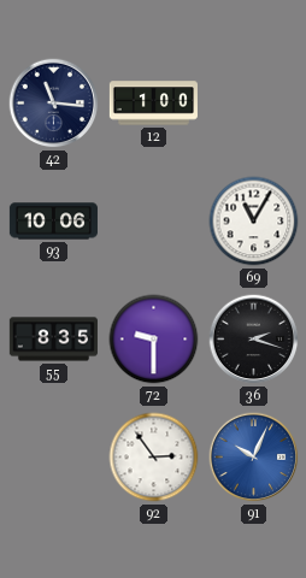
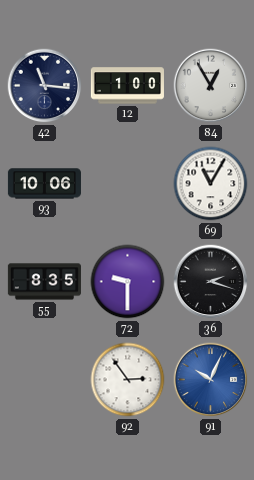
84: none -> 12:55 (211, 86)
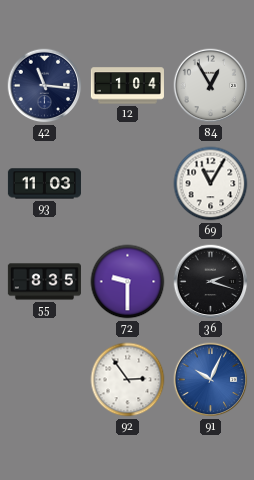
12: 1:00 -> 1:04 (127, 86)
93: 10:06 -> 11:03 (44, 184)
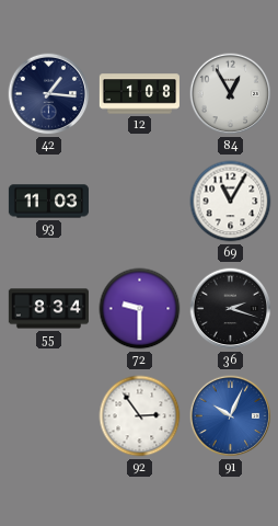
42: 11:16 -> 1:16 (49, 94)
12: 1:04 -> 1:08 (139, 94)
55: 8:35 -> 8:34 (48, 309)
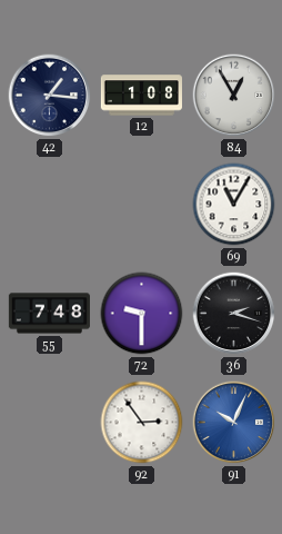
93: 11:03 -> none (48, 202)
55: 8:34 -> 7:48 (49, 314)
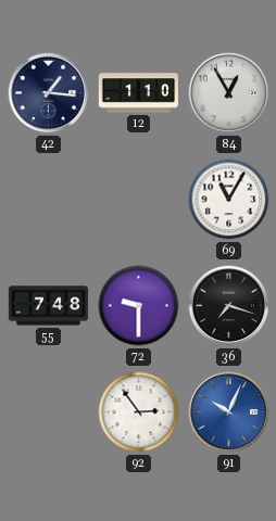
12: 1:08 -> 1:10 (138, 93)
36: 2:18 -> 7:18 (229, 306)
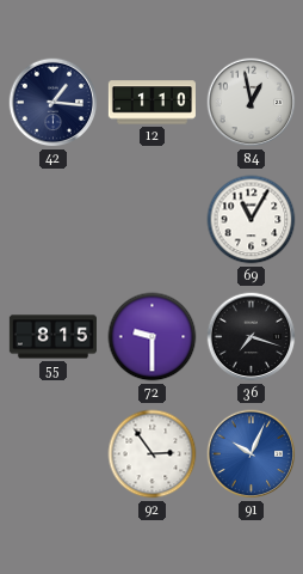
84: 12:55 -> 12:58 (252, 103)
55: 7:48 -> 8:15 (52, 337)
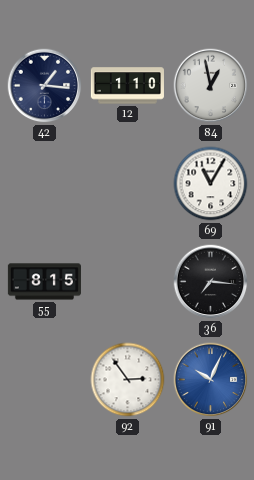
72: 9:30 -> none (153, 337)
36: 7:18 -> 7:16 (211, 282)
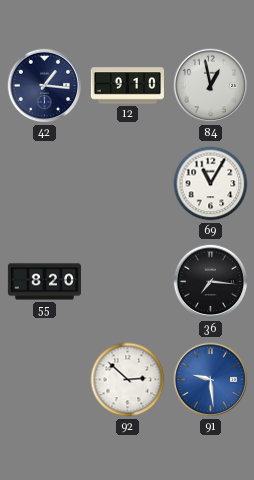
12: 1:10 -> 9:10 (127, 86)
55: 8:15 -> 8:20 (44, 282)
92: 2:54 -> 2:52 (128, 380)
91: 10:04 -> 9:29 (211, 380)
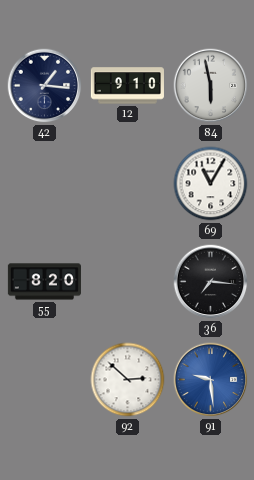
84: 12:58 -> 5:58 (211, 86)
